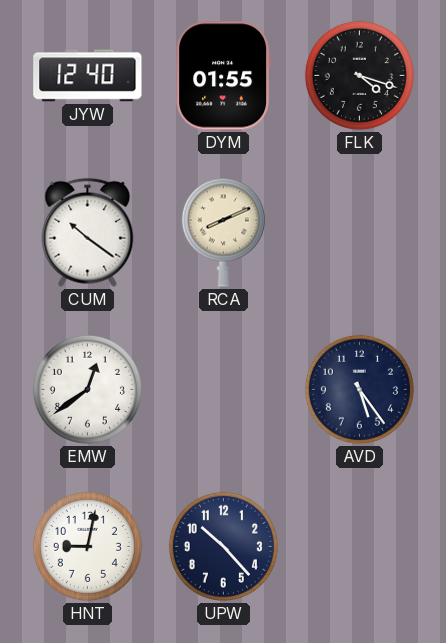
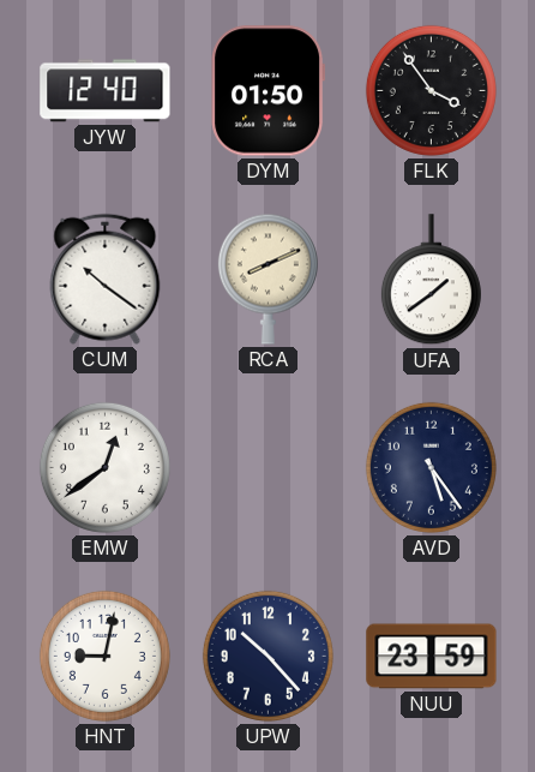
DYM: 01:55 -> 01:50 (269, 91)
FLK: 4:18 -> 3:54 (431, 90)
UFA: none -> 1:39 (431, 280)
NUU: none -> 23:59 (432, 657)
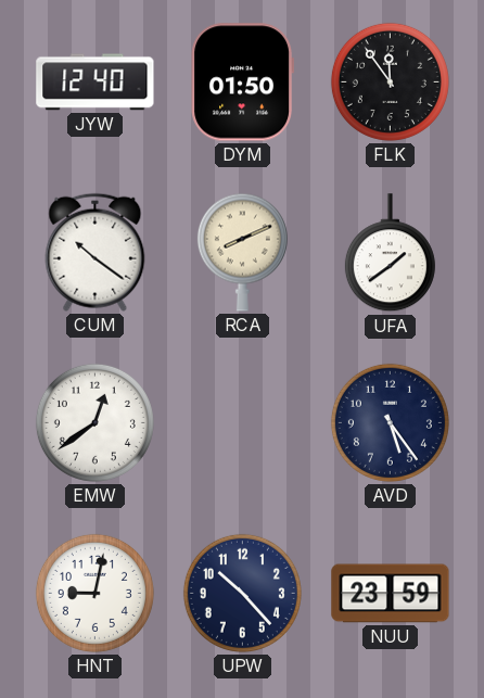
FLK: 3:54 -> 11:54 (390, 81)
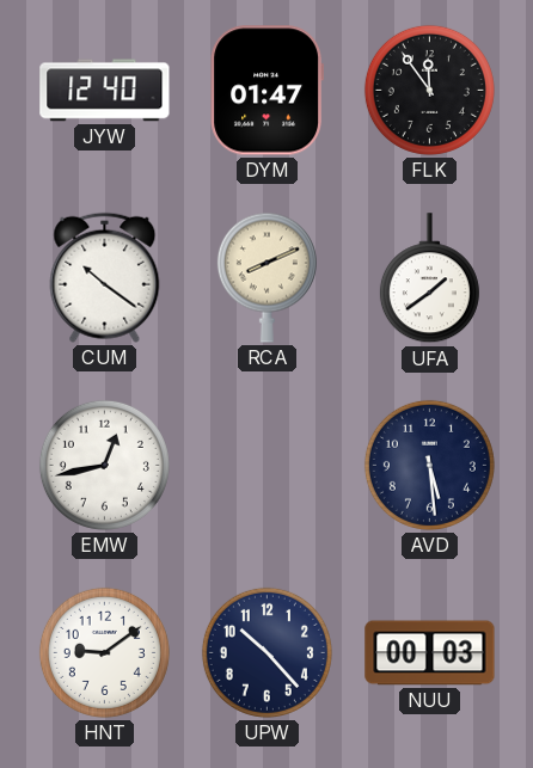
DYM: 01:50 -> 01:47 (268, 91)
EMW: 12:39 -> 12:43 (104, 465)
AVD: 5:24 -> 5:29 (429, 465)
HNT: 9:02 -> 9:09 (104, 652)
NUU: 23:59 -> 00:03 (430, 653)
